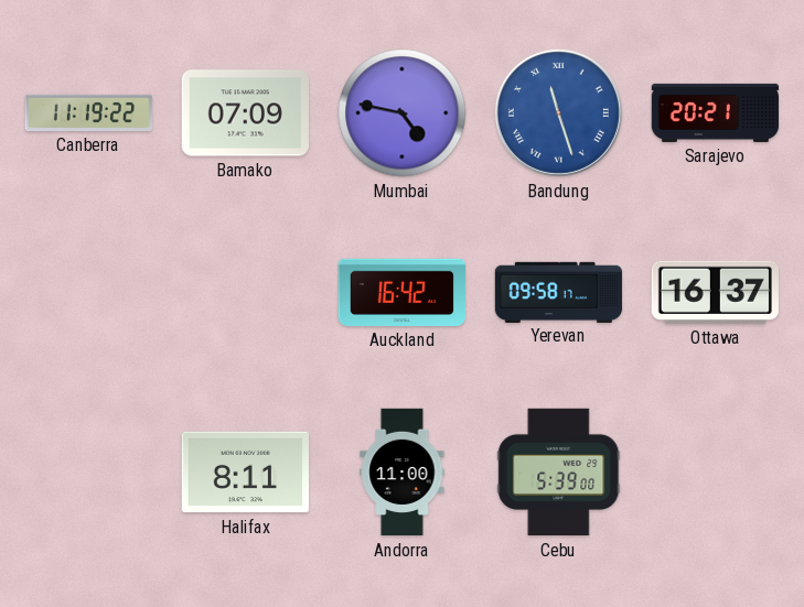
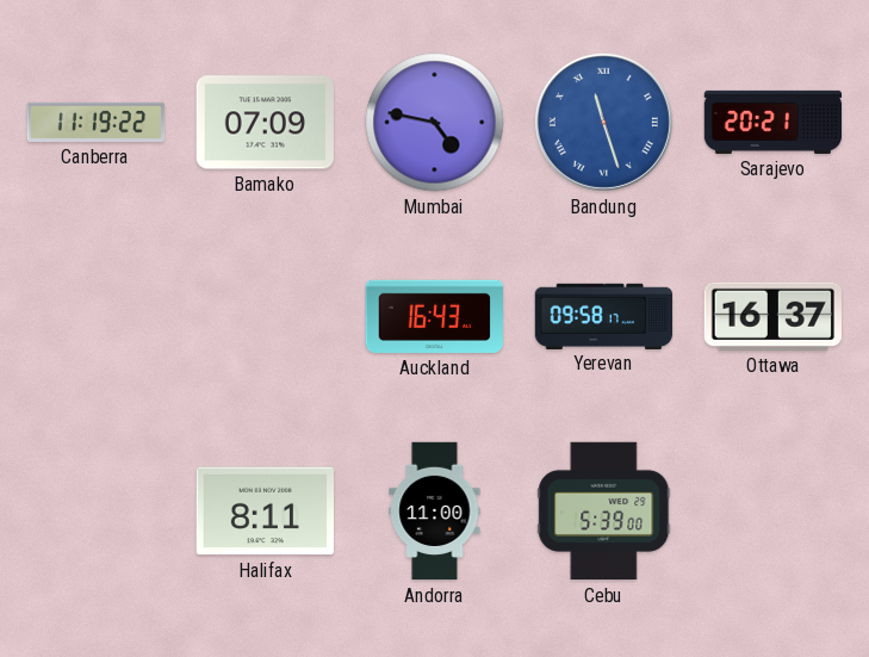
Auckland: 16:42 -> 16:43 (434, 316)
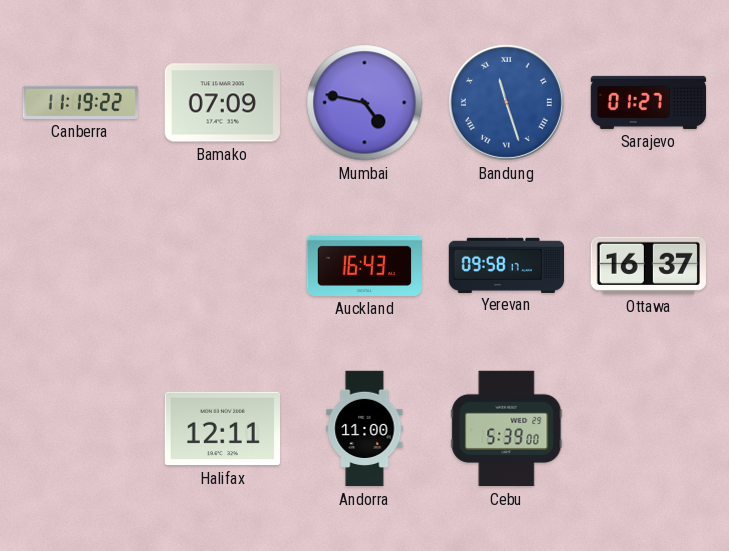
Sarajevo: 20:21 -> 01:27 (649, 102)
Halifax: 8:11 -> 12:11 (222, 429)
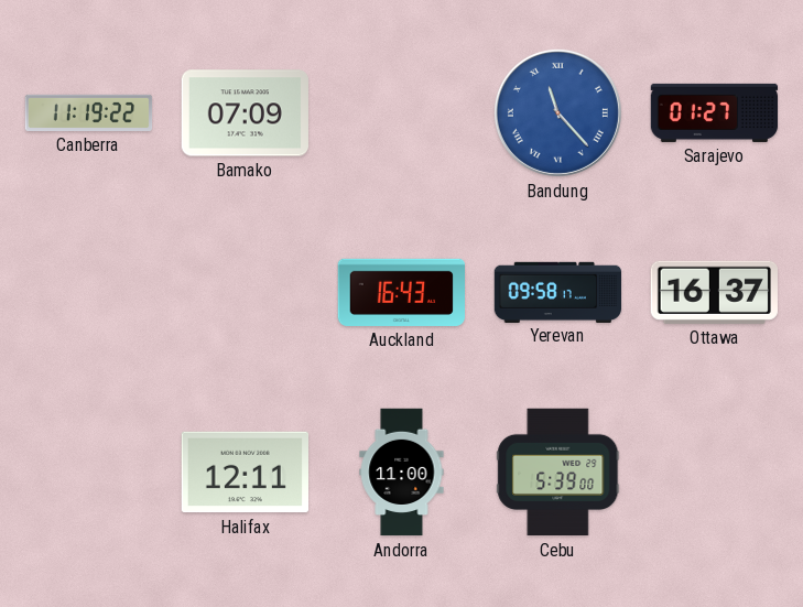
Mumbai: 4:47 -> none (365, 103)
Bandung: 11:27 -> 11:23 (557, 112)
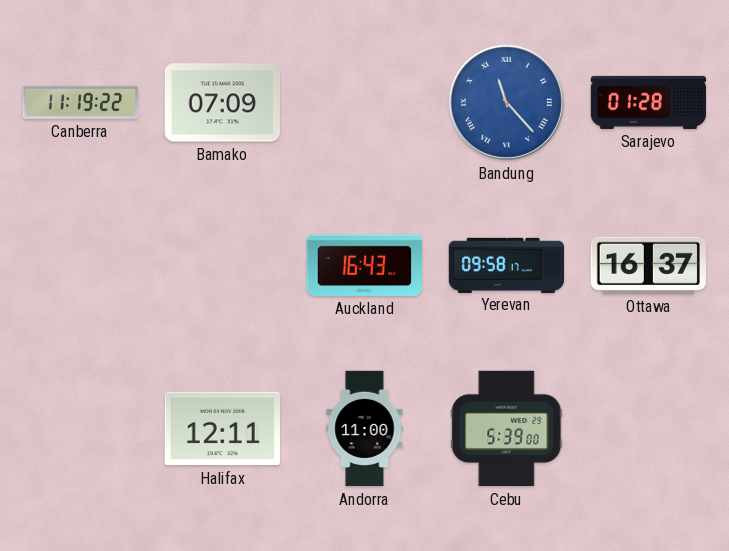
Sarajevo: 01:27 -> 01:28 (649, 102)
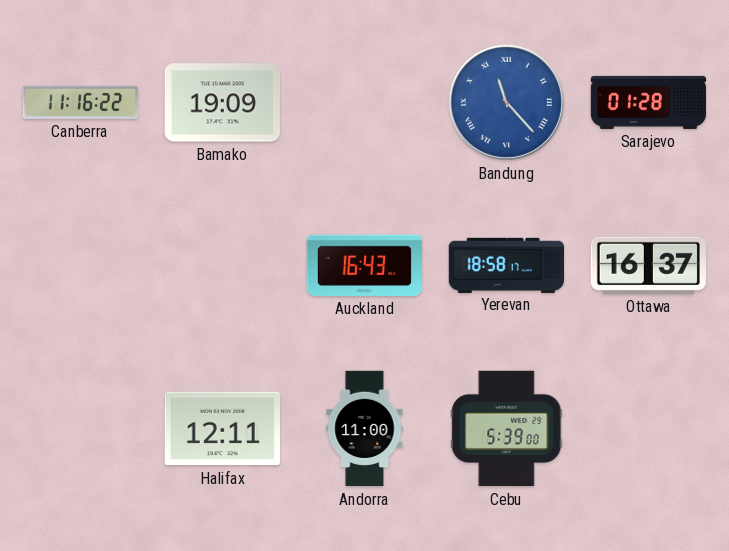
Canberra: 11:19 -> 11:16 (81, 102)
Bamako: 07:09 -> 19:09 (222, 103)
Yerevan: 09:58 -> 18:58 (507, 265)
